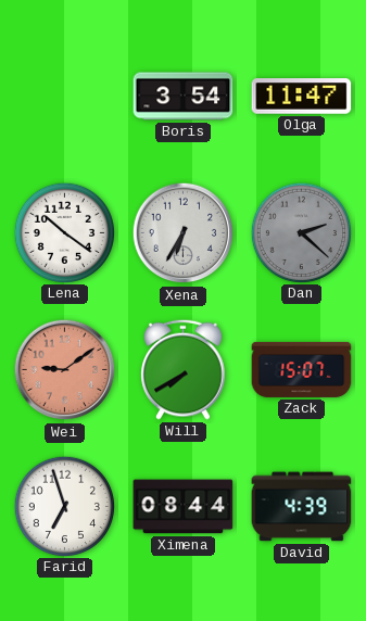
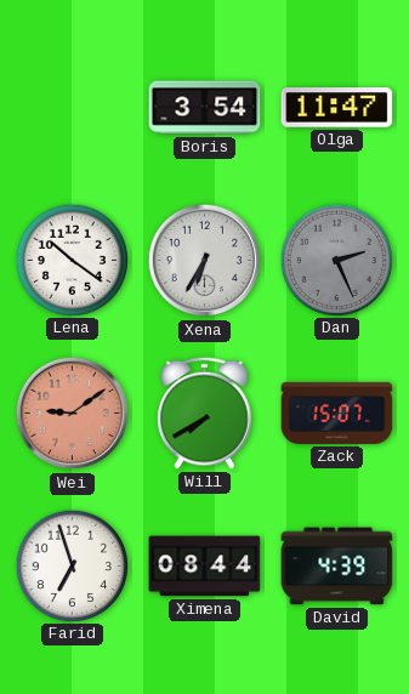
Dan: 2:22 -> 2:26 (336, 260)
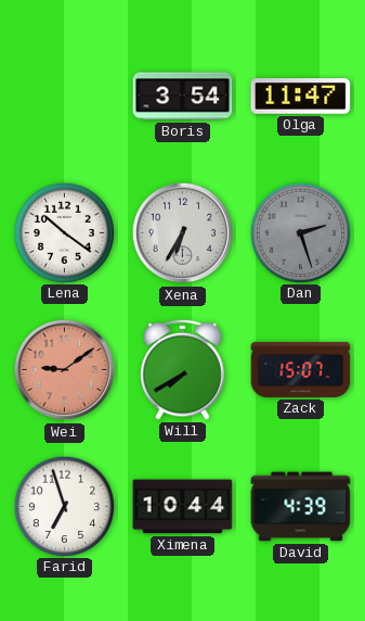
Dan: 2:26 -> 2:27 (300, 232)
Ximena: 08:44 -> 10:44 (183, 507)
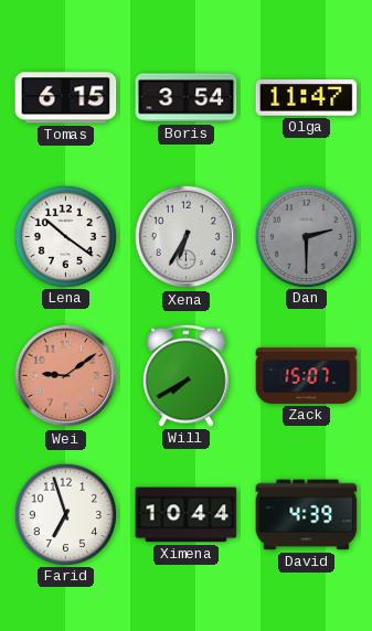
Tomas: none -> 6:15 (66, 98)
Dan: 2:27 -> 2:30 (306, 236)
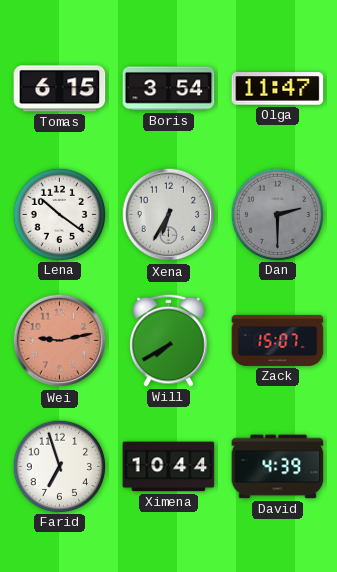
Wei: 9:09 -> 9:13 (60, 341)
